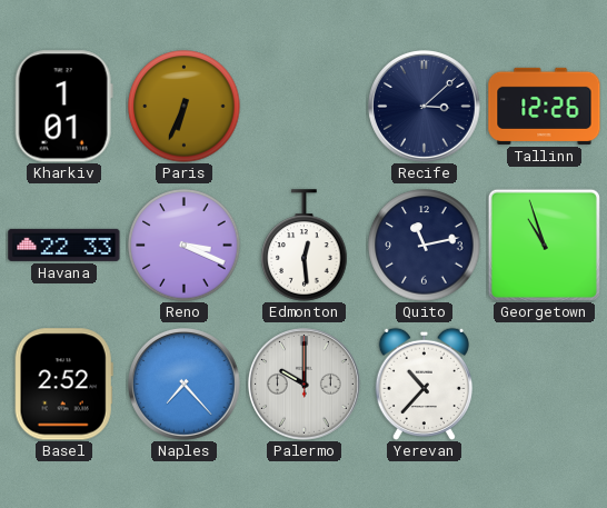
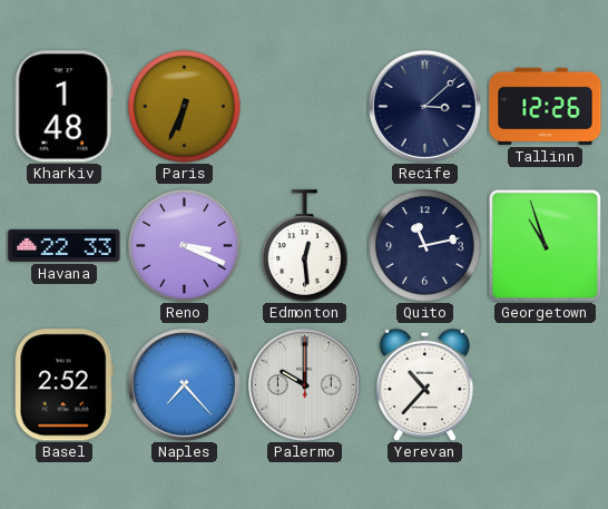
Kharkiv: 1:01 -> 1:48 (63, 107)
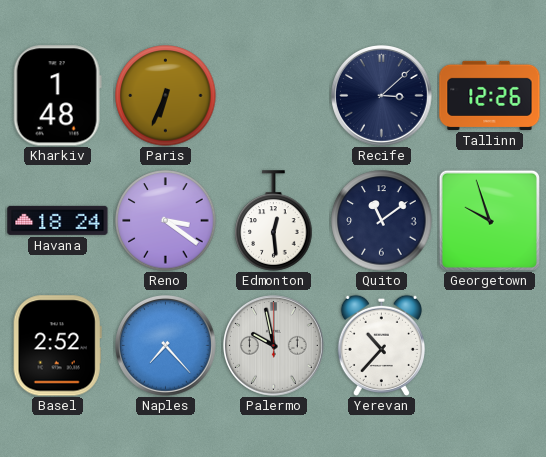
Havana: 22:33 -> 18:24 (58, 220)
Reno: 3:19 -> 3:21 (166, 221)
Quito: 11:13 -> 11:09 (382, 221)
Georgetown: 10:57 -> 9:57 (489, 220)
Palermo: 10:00 -> 9:58 (274, 346)
